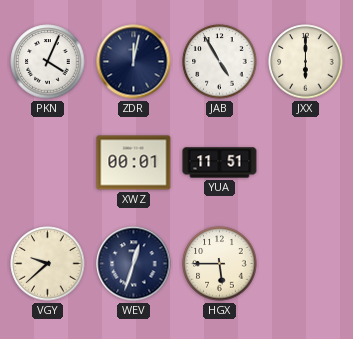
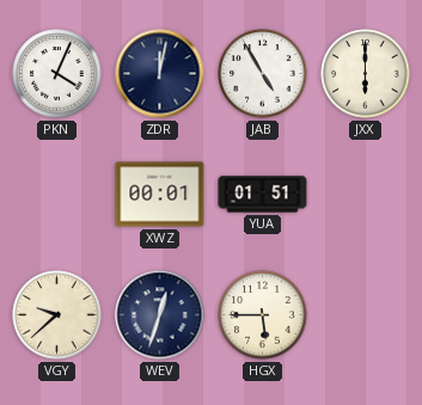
YUA: 11:51 -> 01:51 (263, 195)
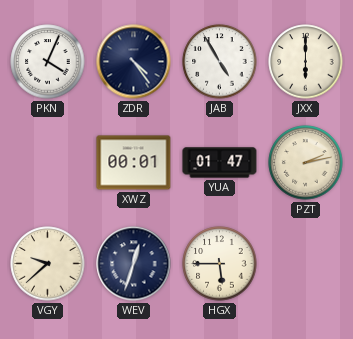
ZDR: 12:02 -> 4:24 (134, 62)
YUA: 01:51 -> 01:47 (220, 163)
PZT: none -> 2:13 (306, 163)
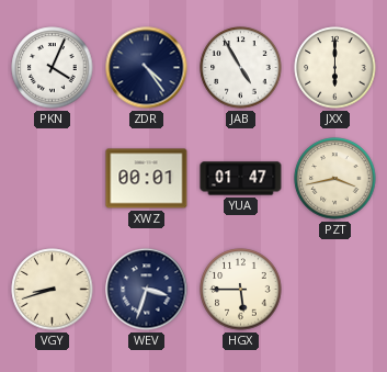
PZT: 2:13 -> 3:43 (335, 179)
VGY: 9:38 -> 8:42 (53, 290)
WEV: 12:33 -> 3:33 (147, 290)
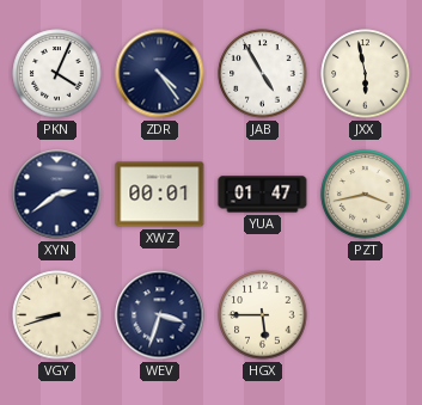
JXX: 6:00 -> 5:58 (366, 74)
XYN: none -> 2:39 (57, 195)
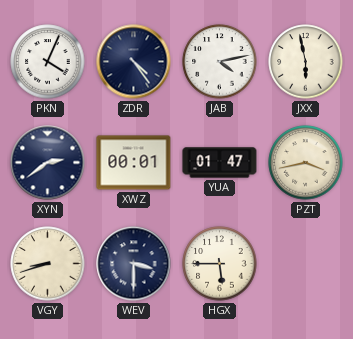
JAB: 4:55 -> 4:13 (220, 62)
WEV: 3:33 -> 3:30 (134, 264)
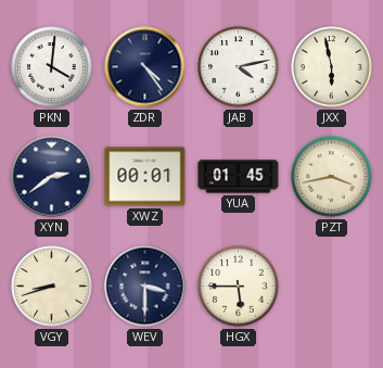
PKN: 4:04 -> 4:01 (52, 67)
YUA: 01:47 -> 01:45 (239, 177)
